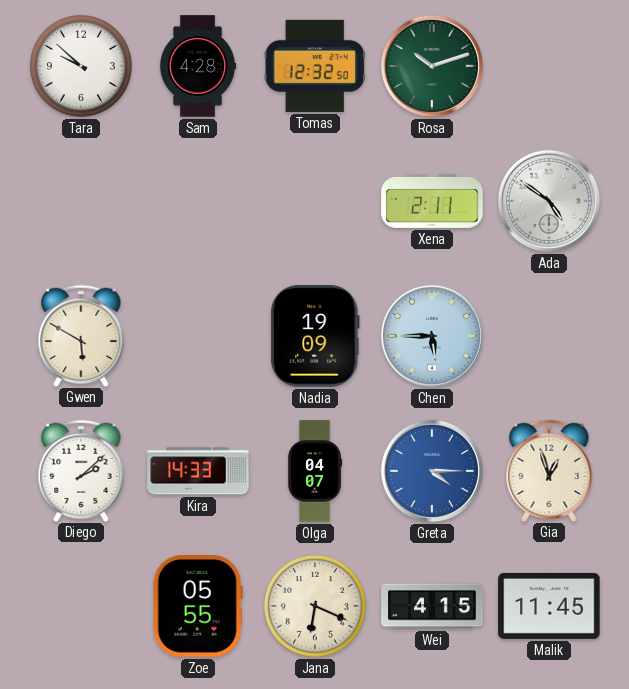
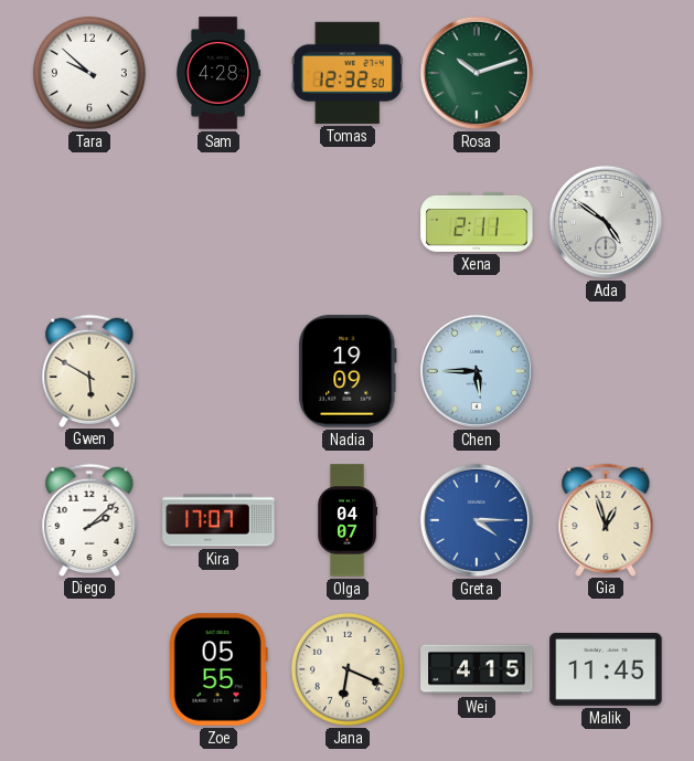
Kira: 14:33 -> 17:07 (218, 520)
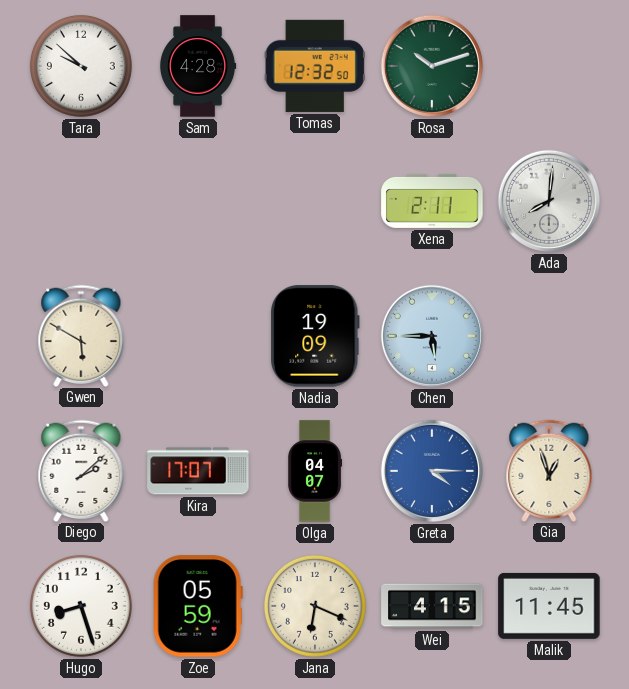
Ada: 4:51 -> 8:01 (549, 201)
Hugo: none -> 8:27 (81, 606)
Zoe: 05:55 -> 05:59 (198, 606)
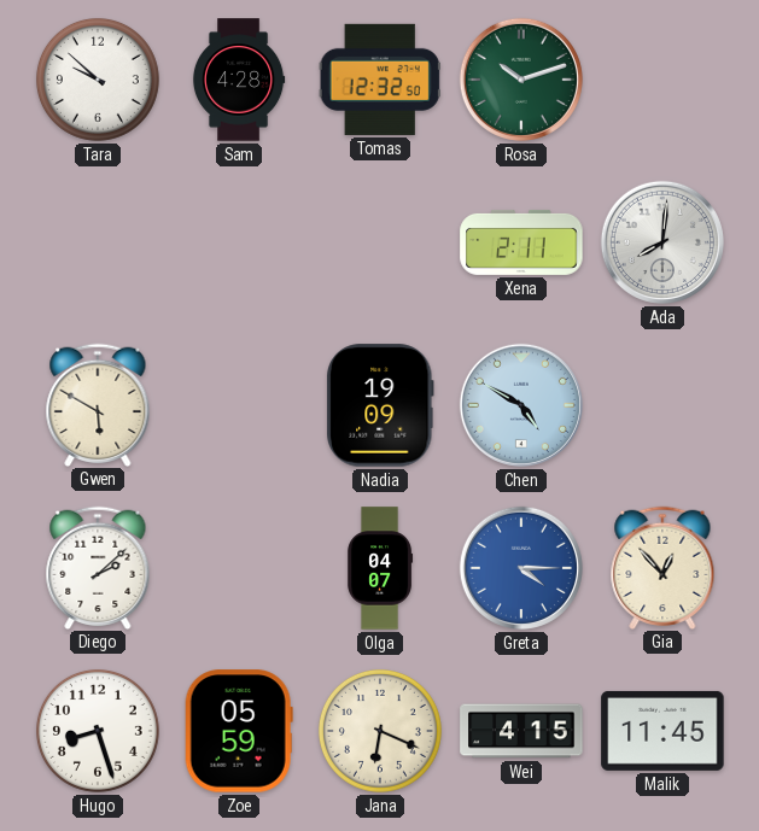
Chen: 5:45 -> 4:50 (521, 405)
Kira: 17:07 -> none (198, 471)
Gia: 12:57 -> 12:53 (662, 567)
